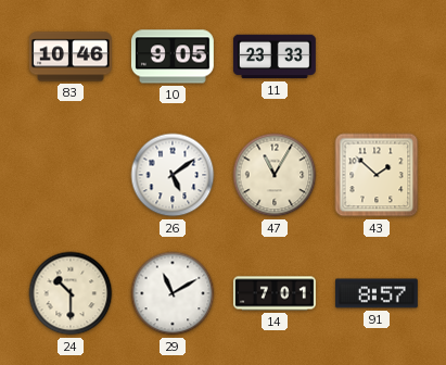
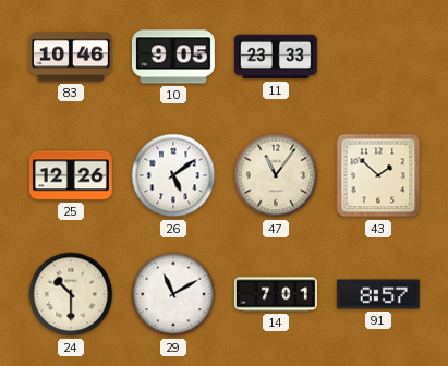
25: none -> 12:26 (71, 175)
47: 11:05 -> 11:06 (276, 175)
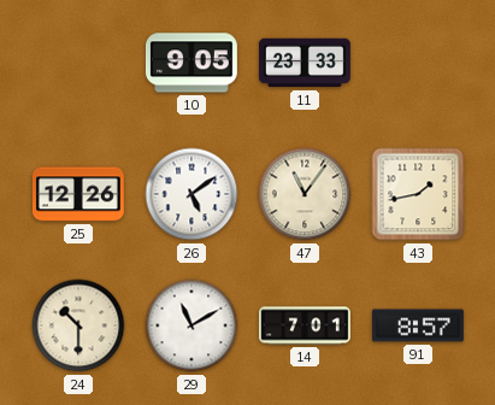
83: 10:46 -> none (71, 57)
43: 1:52 -> 1:43 (418, 194)
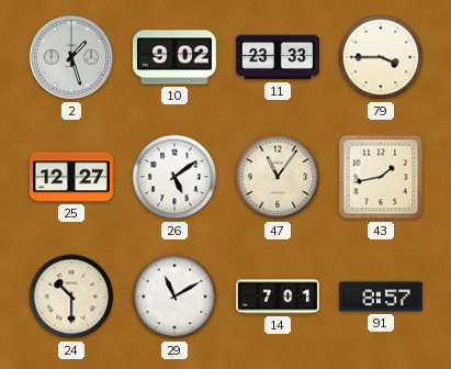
2: none -> 1:27 (71, 57)
10: 9:05 -> 9:02 (174, 57)
79: none -> 3:45 (381, 57)
25: 12:26 -> 12:27 (71, 177)
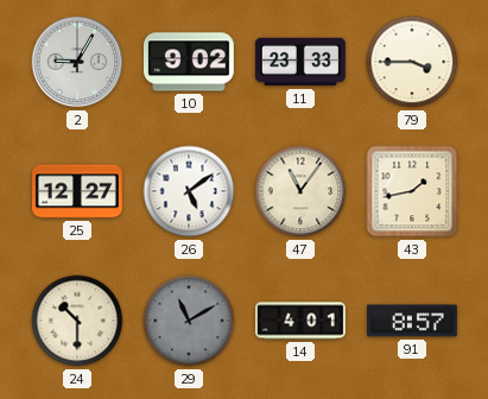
2: 1:27 -> 9:05 (77, 62)
29 dial: white -> grey (189, 321)
14: 7:01 -> 4:01 (300, 321)
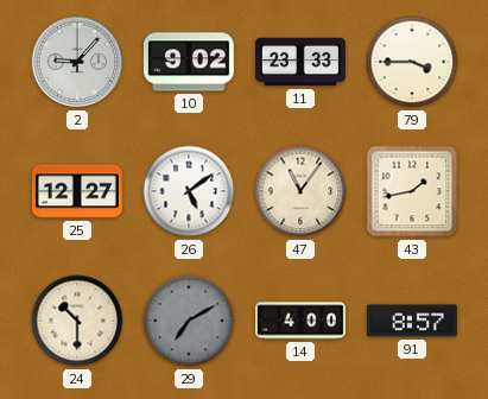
2: 9:05 -> 9:07 (77, 62)
29: 11:10 -> 7:10 (189, 321)
14: 4:01 -> 4:00 (300, 321)
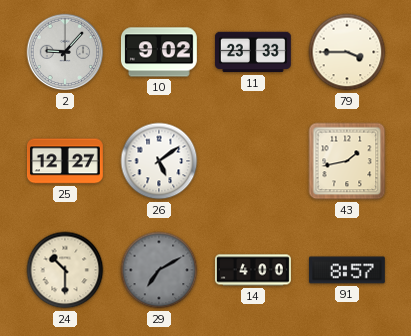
47: 11:06 -> none (300, 191)
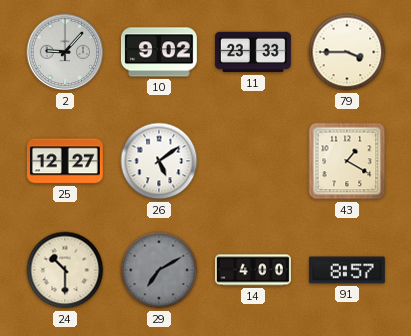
43: 1:43 -> 1:20 (347, 161)
